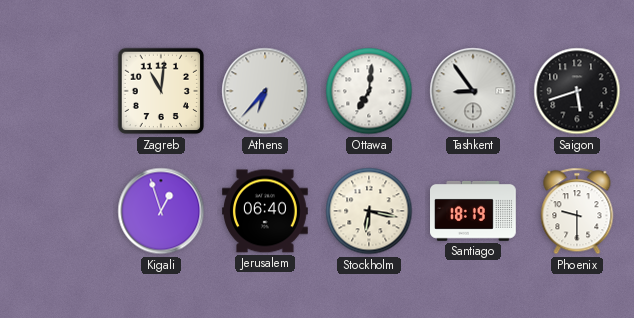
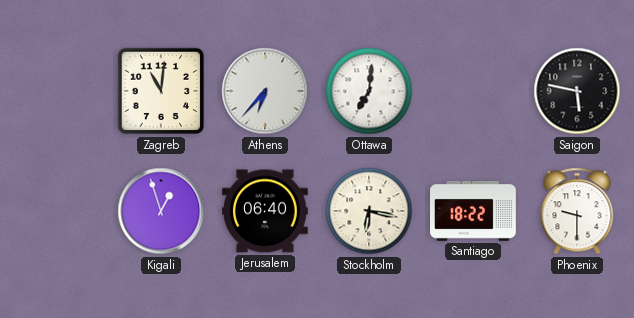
Tashkent: 8:54 -> none (473, 91)
Saigon: 5:42 -> 5:47 (577, 91)
Santiago: 18:19 -> 18:22 (473, 211)
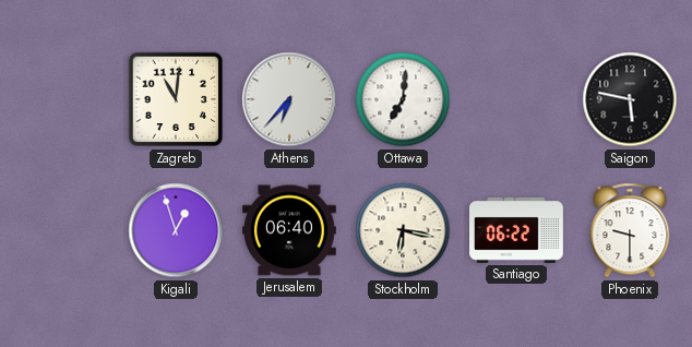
Santiago: 18:22 -> 06:22 (516, 230)
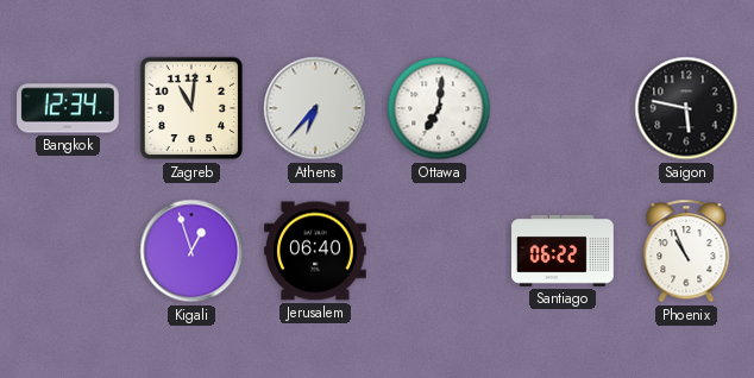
Bangkok: none -> 12:34 (69, 108)
Stockholm: 6:17 -> none (403, 230)
Phoenix: 9:30 -> 10:56 (686, 251)
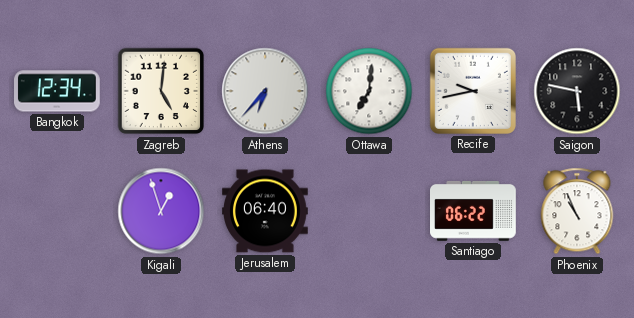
Zagreb: 11:01 -> 5:01 (161, 91)
Recife: none -> 9:43 (473, 91)
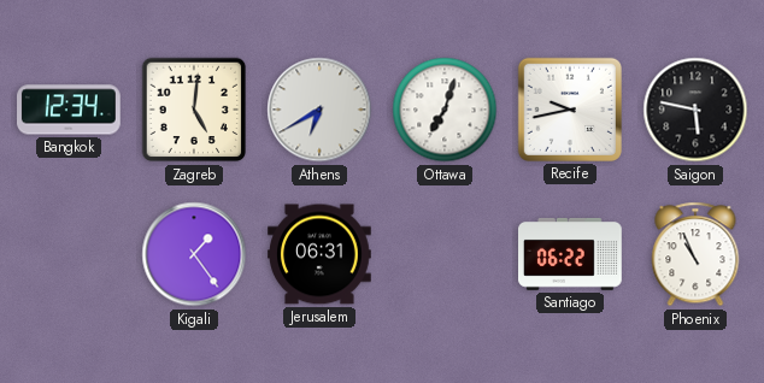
Athens: 6:37 -> 6:40 (319, 110)
Ottawa: 7:01 -> 7:03 (445, 110)
Kigali: 12:57 -> 1:24 (194, 254)
Jerusalem: 06:40 -> 06:31 (321, 254)
